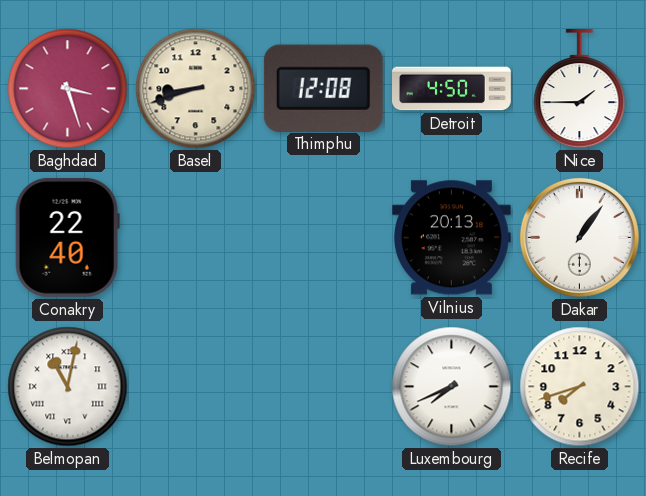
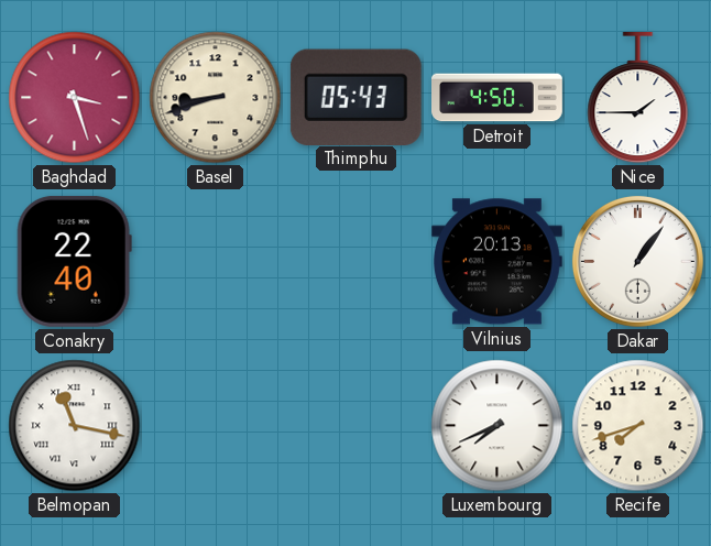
Thimphu: 12:08 -> 05:43 (355, 97)
Belmopan: 11:02 -> 11:17 (75, 426)
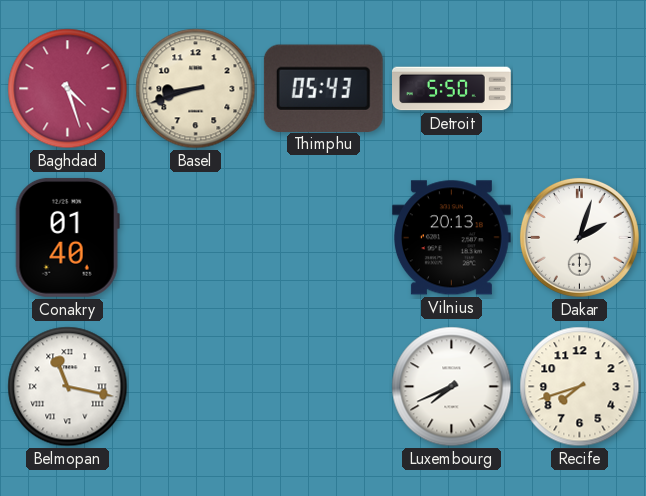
Baghdad: 3:27 -> 4:27 (68, 89)
Detroit: 4:50 -> 5:50 (452, 89)
Nice: 1:45 -> none (638, 98)
Conakry: 22:40 -> 01:40 (67, 237)
Dakar: 1:06 -> 2:03 (579, 237)
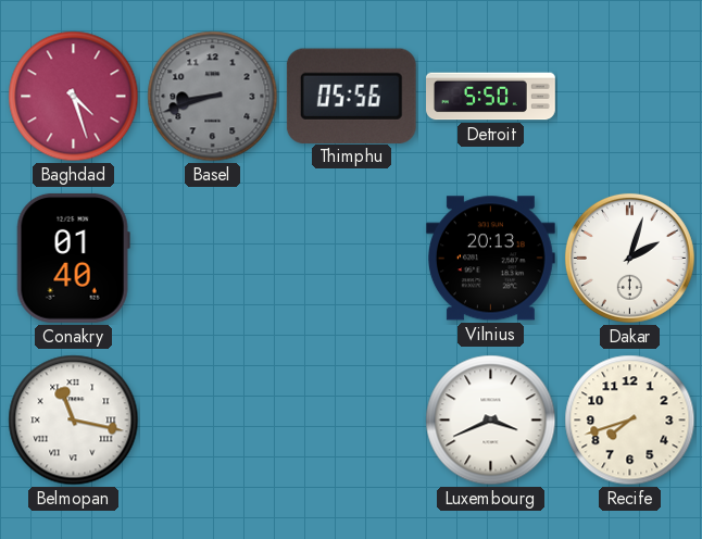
Basel dial: cream -> grey (213, 97)
Thimphu: 05:43 -> 05:56 (351, 96)
Luxembourg: 7:41 -> 3:41 (491, 421)
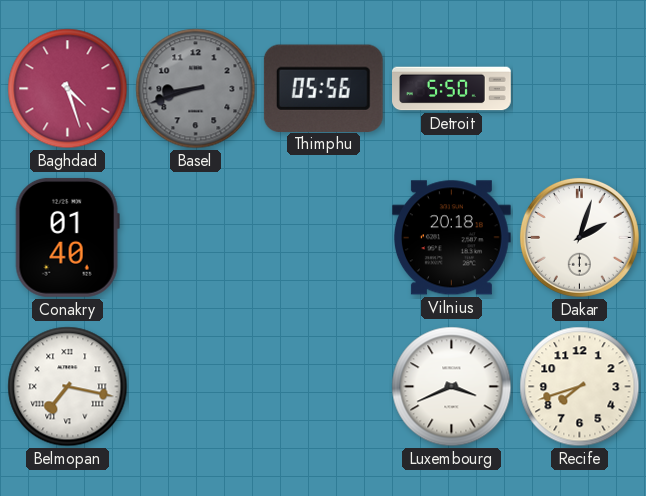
Vilnius: 20:13 -> 20:18 (451, 238)
Belmopan: 11:17 -> 7:17 (68, 387)
